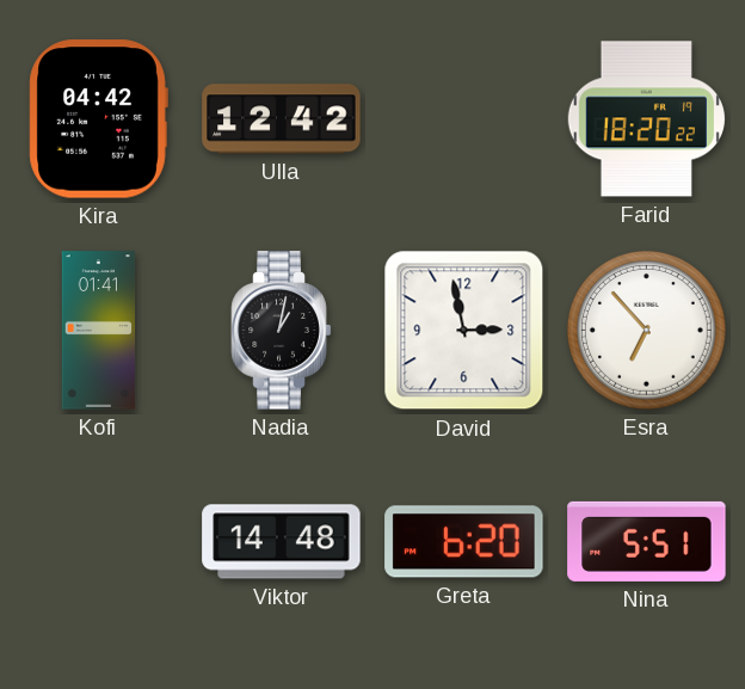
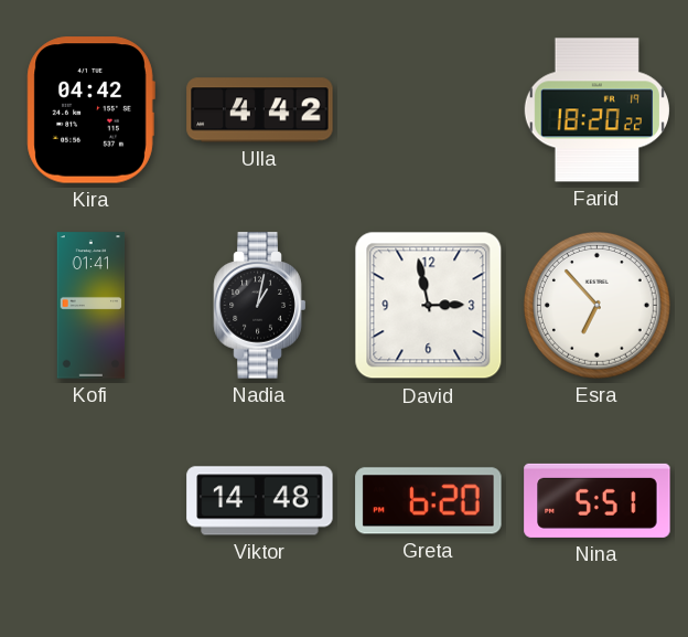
Ulla: 12:42 -> 4:42 (260, 110)
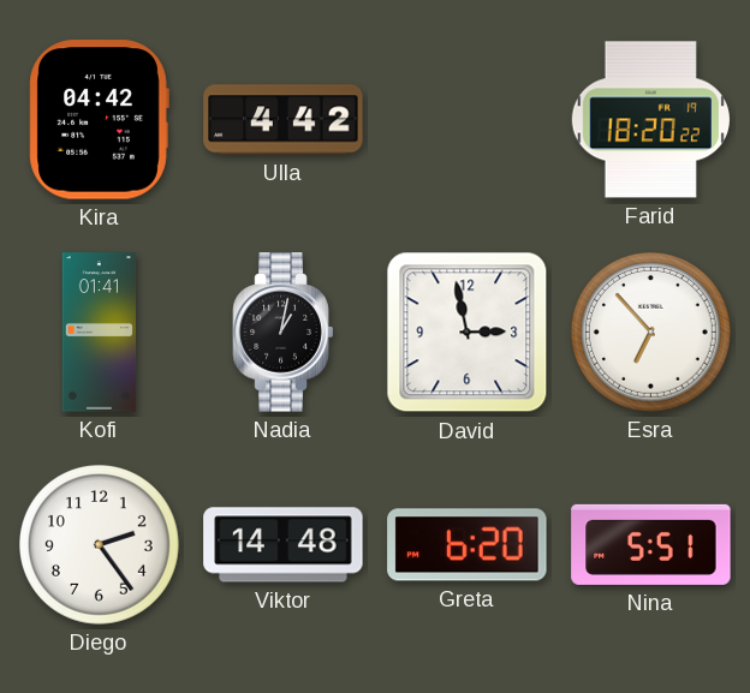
Diego: none -> 2:24 (99, 544)
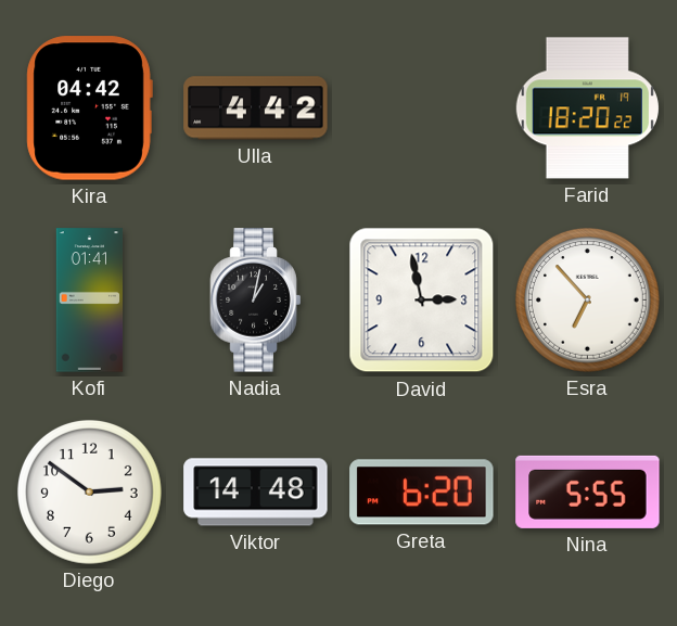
Diego: 2:24 -> 2:51 (89, 491)
Nina: 5:51 -> 5:55 (588, 491)
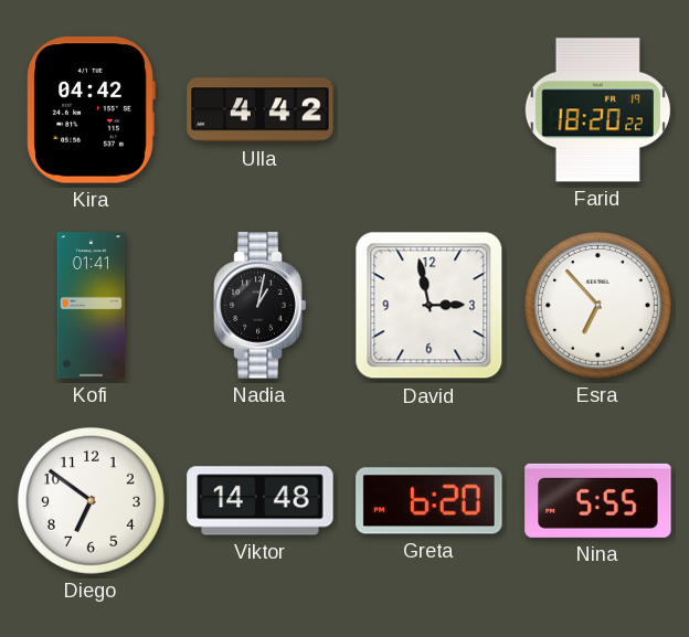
Diego: 2:51 -> 6:51 (91, 500)
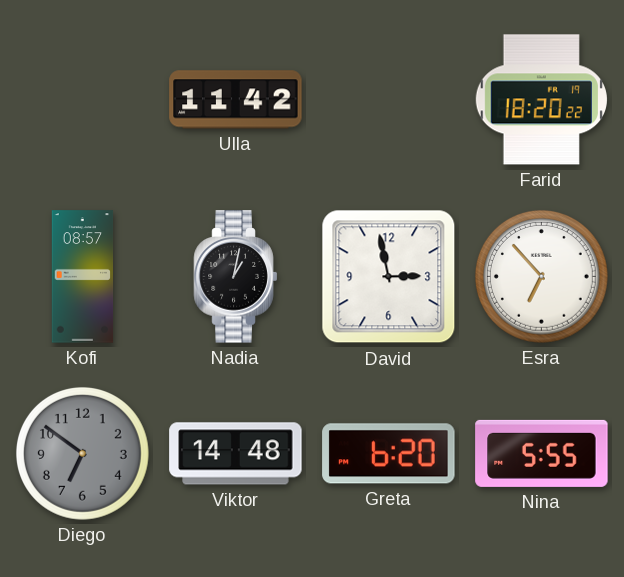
Kira: 04:42 -> none (91, 110)
Ulla: 4:42 -> 11:42 (236, 100)
Kofi: 01:41 -> 08:57 (83, 277)
Diego dial: white -> grey (82, 453)
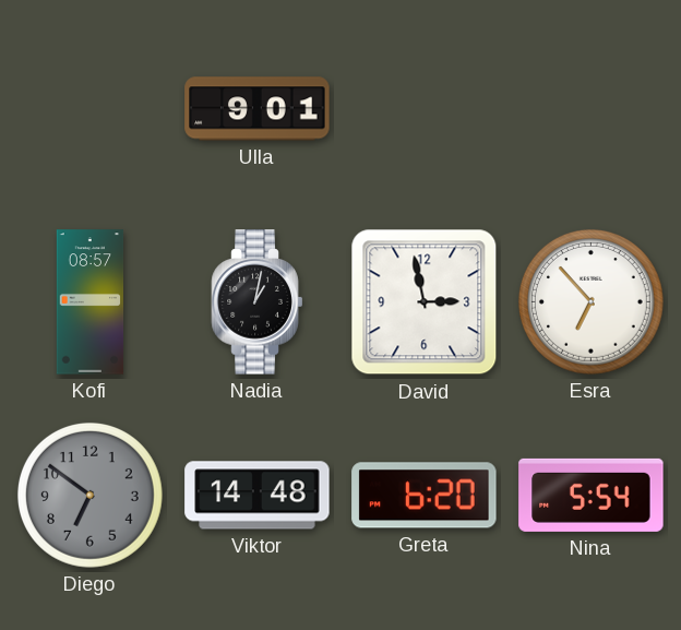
Ulla: 11:42 -> 9:01 (258, 109)
Farid: 18:20 -> none (541, 100)
Nina: 5:55 -> 5:54 (592, 495)
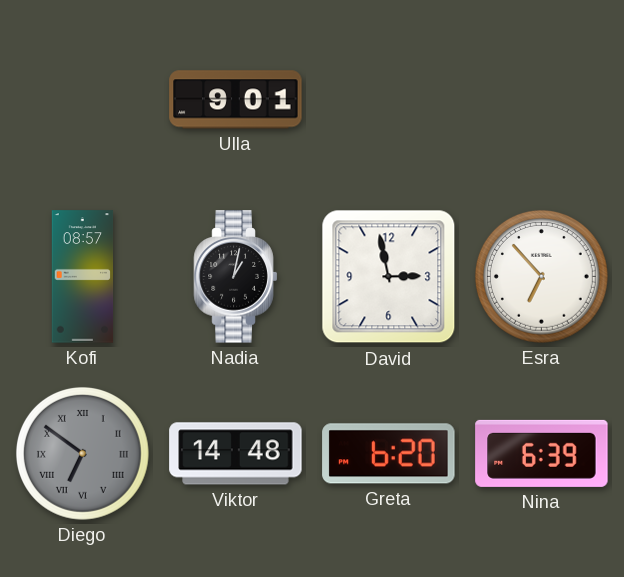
Diego numerals: Arabic -> Roman (82, 453)
Nina: 5:54 -> 6:39 (542, 453)
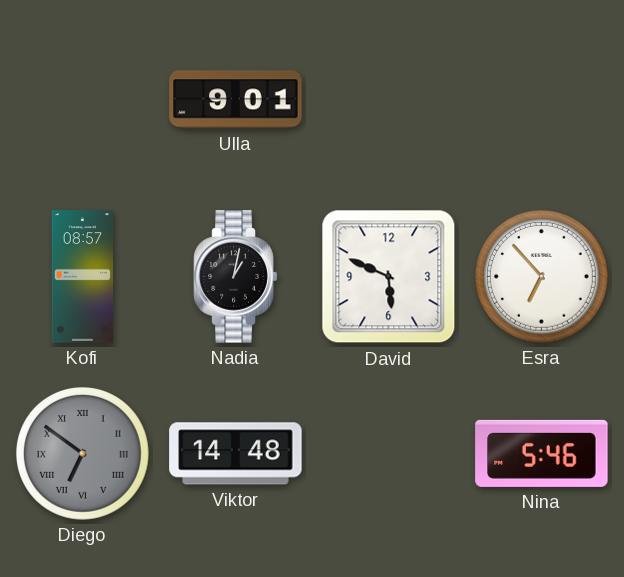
David: 2:58 -> 5:49 (389, 277)
Greta: 6:20 -> none (389, 454)
Nina: 6:39 -> 5:46 (542, 453)
